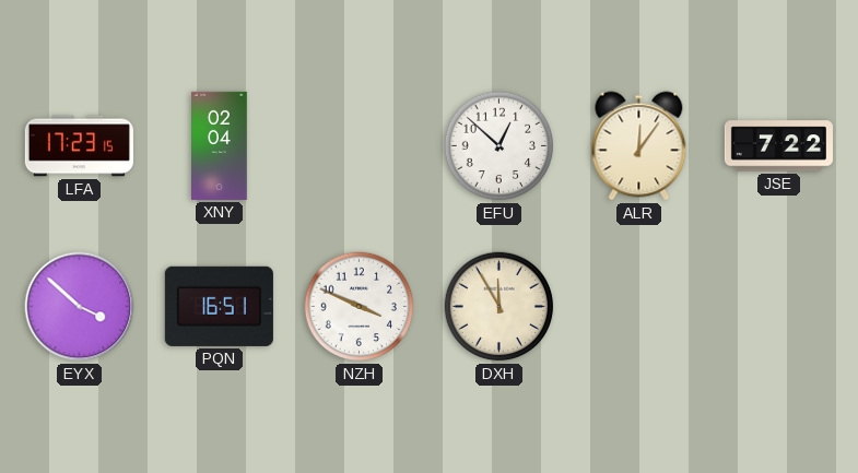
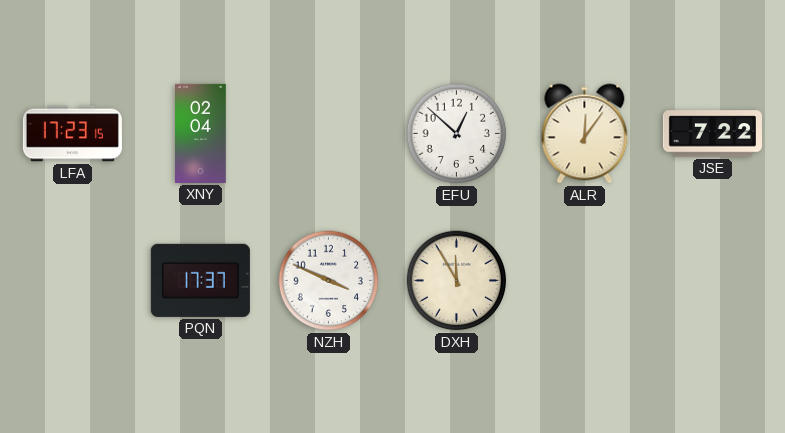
EYX: 3:52 -> none (80, 307)
PQN: 16:51 -> 17:37 (200, 280)
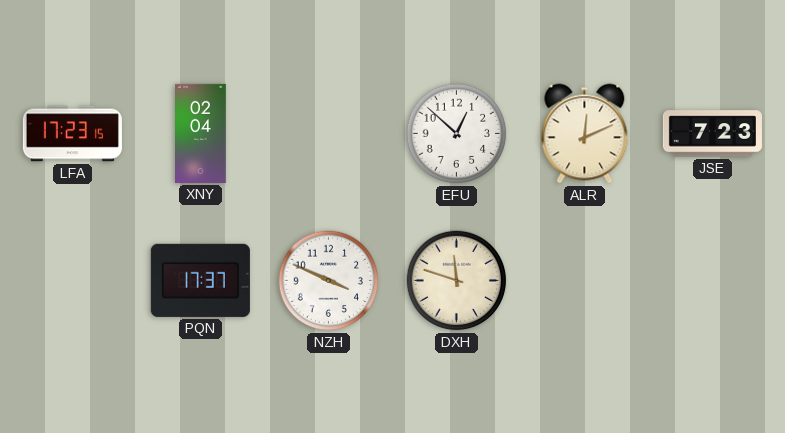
ALR: 12:06 -> 12:11 (585, 134)
JSE: 7:22 -> 7:23 (712, 134)
DXH: 11:55 -> 11:48 (457, 281)
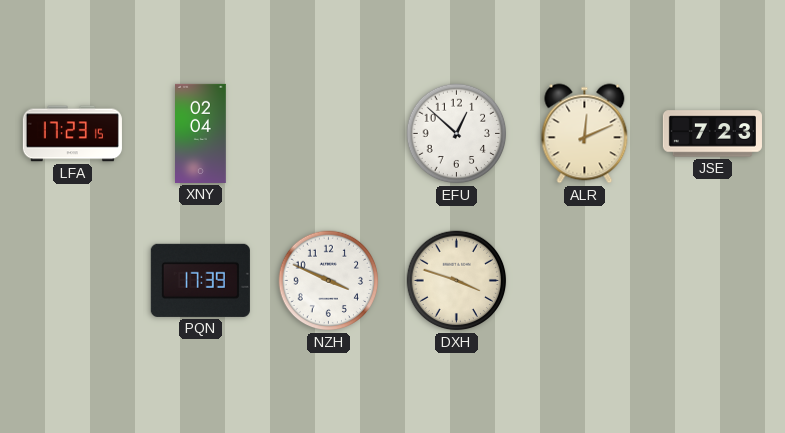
PQN: 17:37 -> 17:39 (200, 280)
DXH: 11:48 -> 3:48 (457, 281)
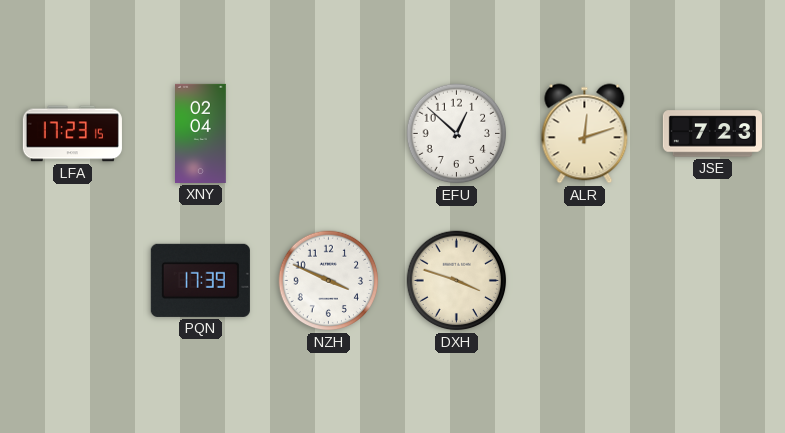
ALR: 12:11 -> 12:12 (585, 134)
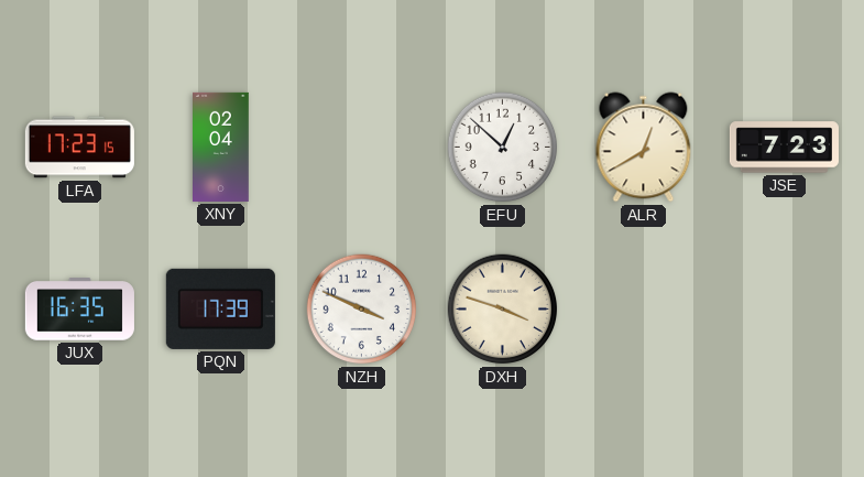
ALR: 12:12 -> 12:40 (644, 148)
JUX: none -> 16:35 (79, 310)
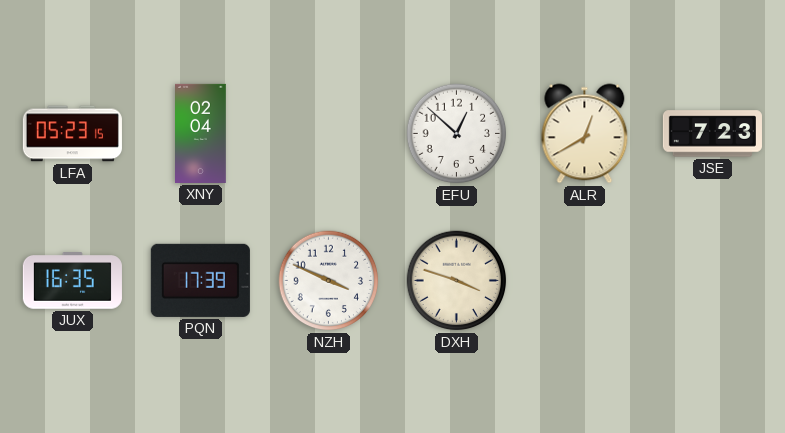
LFA: 17:23 -> 05:23 (72, 134)
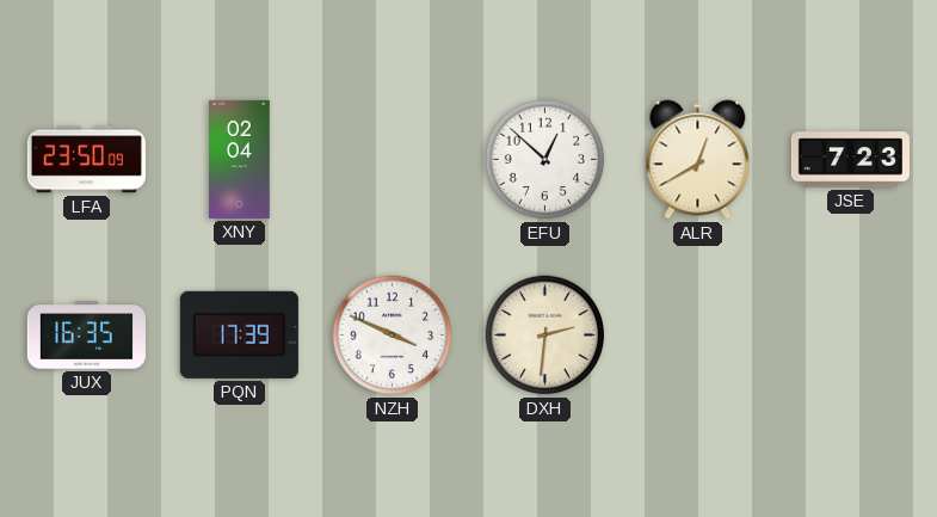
LFA: 05:23 -> 23:50 (86, 160)
DXH: 3:48 -> 2:31 (545, 336)
